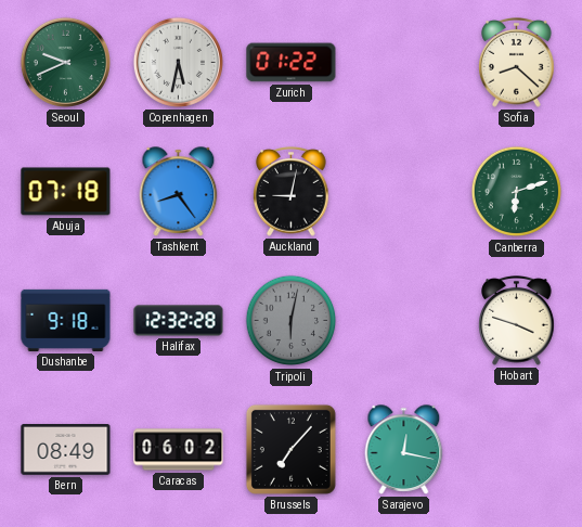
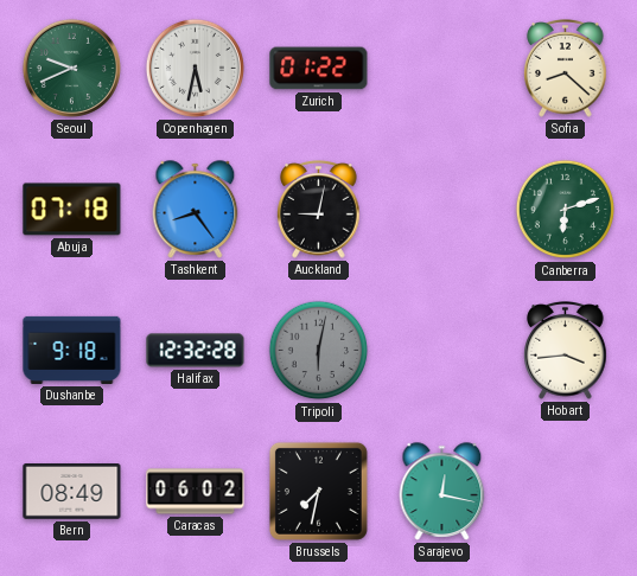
Hobart: 3:48 -> 3:44 (566, 351)
Brussels: 7:07 -> 7:32 (318, 491)
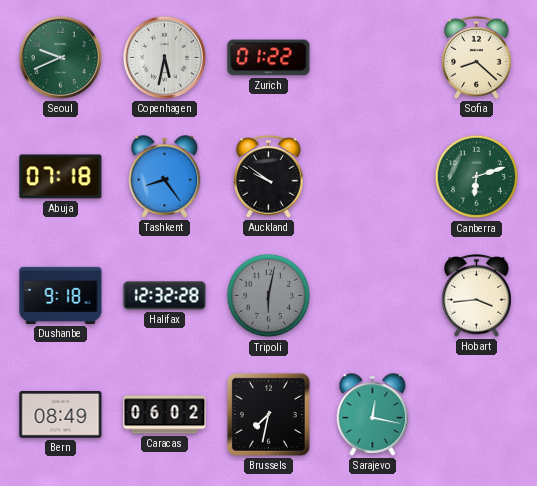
Auckland: 9:02 -> 9:51 (269, 177)
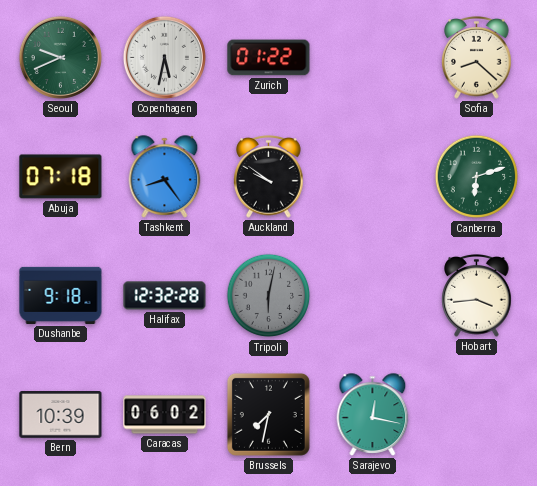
Bern: 08:49 -> 10:39 (61, 415)
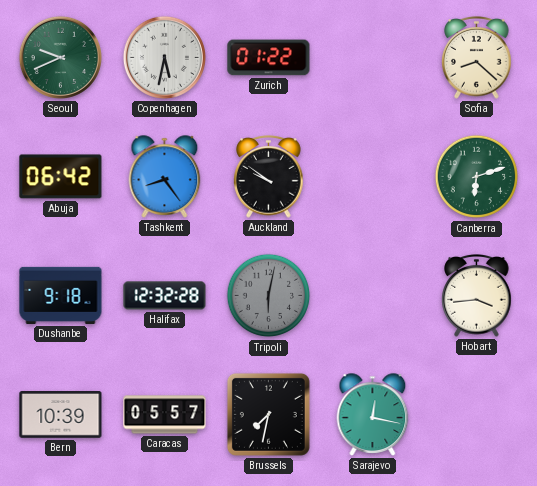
Abuja: 07:18 -> 06:42 (61, 177)
Caracas: 06:02 -> 05:57 (165, 415)
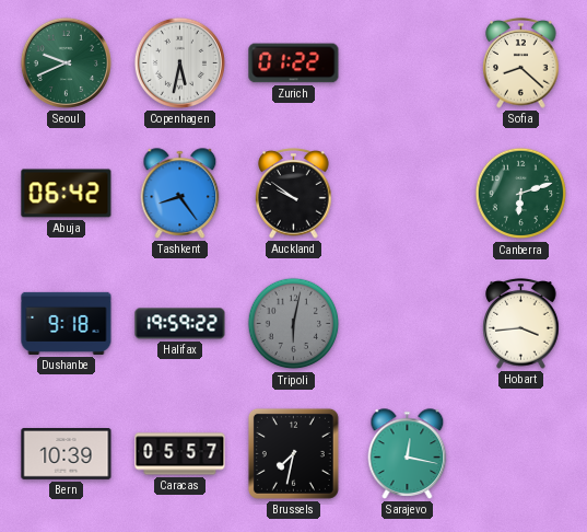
Halifax: 12:32 -> 19:59 (180, 324)
